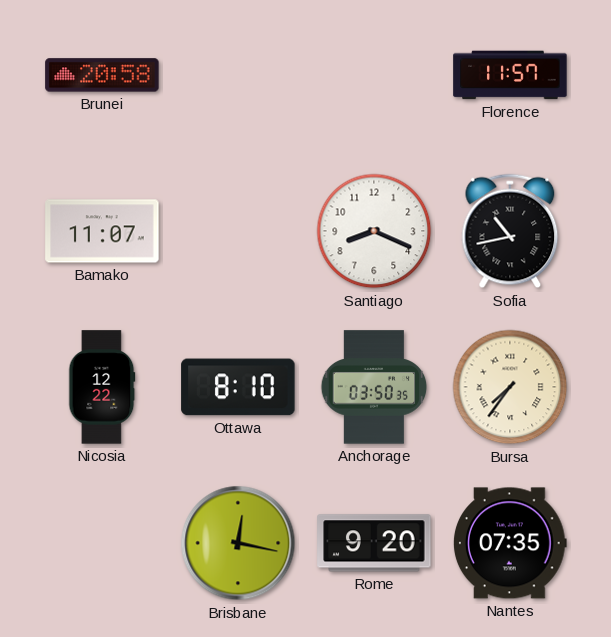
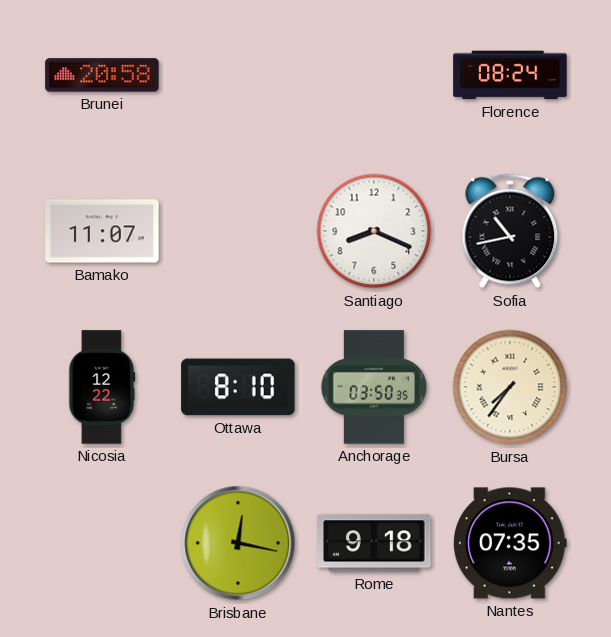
Florence: 11:57 -> 08:24 (510, 75)
Rome: 9:20 -> 9:18 (374, 543)
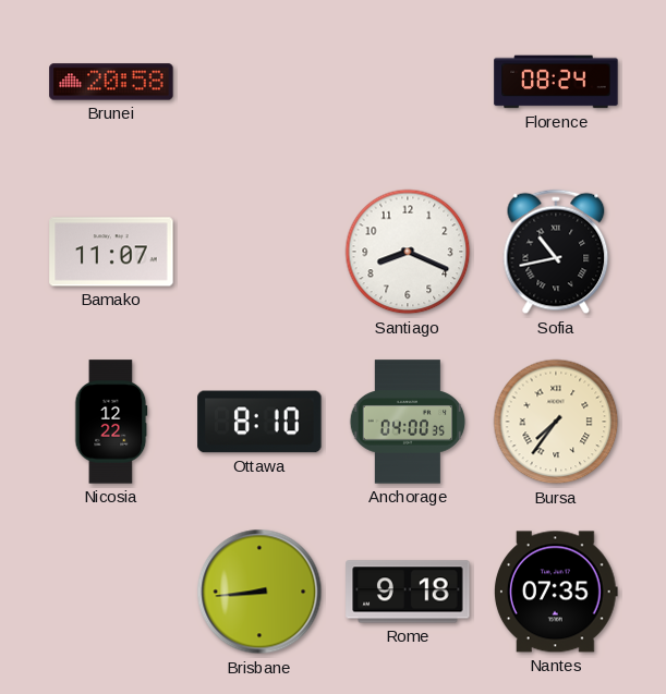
Anchorage: 03:50 -> 04:00 (408, 422)
Brisbane: 12:17 -> 8:44 (259, 592)
